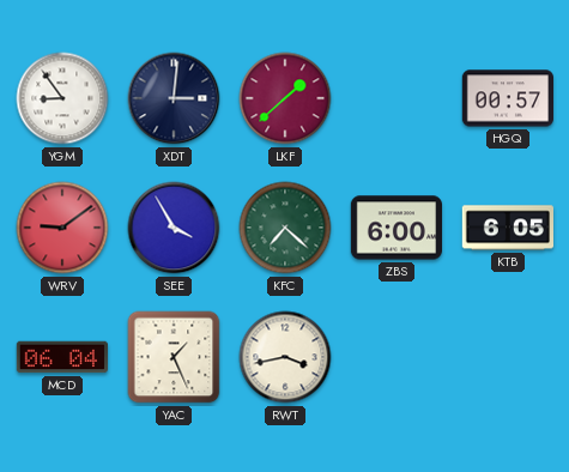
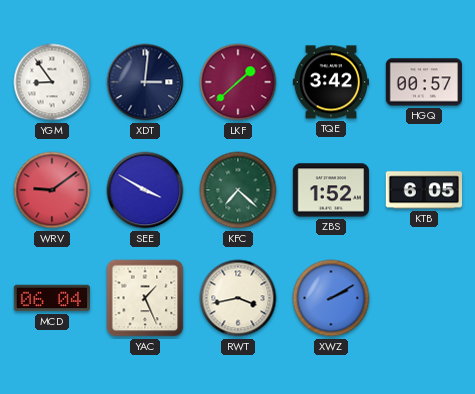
TQE: none -> 3:42 (330, 82)
SEE: 3:55 -> 3:50 (145, 190)
ZBS: 6:00 -> 1:52 (330, 190)
XWZ: none -> 2:10 (331, 298)
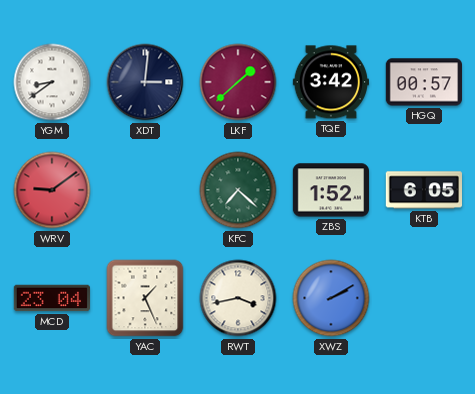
YGM: 8:54 -> 8:39 (52, 82)
SEE: 3:50 -> none (145, 190)
MCD: 06:04 -> 23:04 (51, 298)
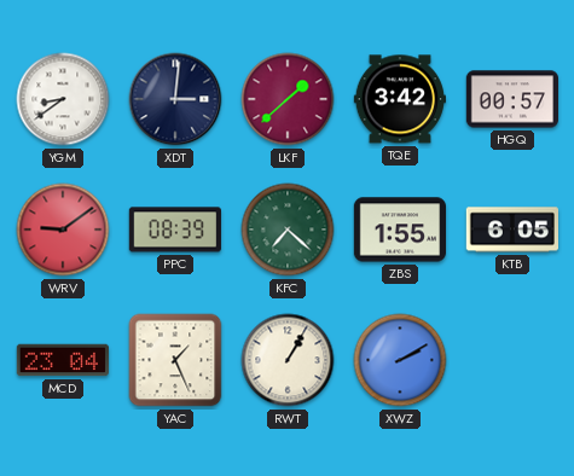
PPC: none -> 08:39 (175, 230)
ZBS: 1:52 -> 1:55 (399, 230)
RWT: 3:43 -> 1:05 (288, 360)
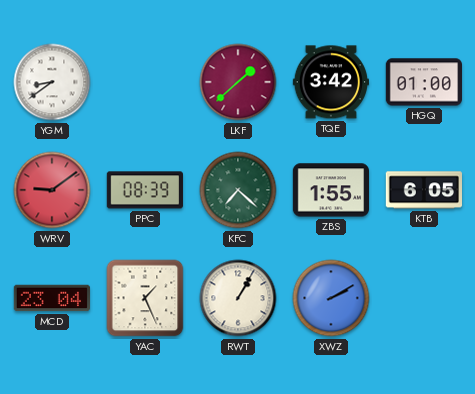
XDT: 3:01 -> none (175, 99)
HGQ: 00:57 -> 01:00 (423, 82)
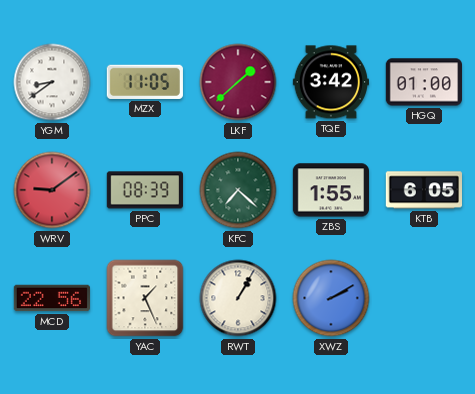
MZX: none -> 11:05 (145, 82)
MCD: 23:04 -> 22:56 (51, 298)
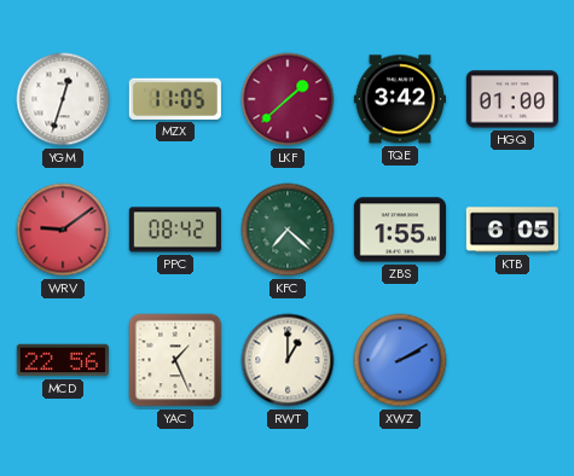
YGM: 8:39 -> 12:33 (63, 99)
PPC: 08:39 -> 08:42 (175, 230)
RWT: 1:05 -> 1:00 (288, 360)
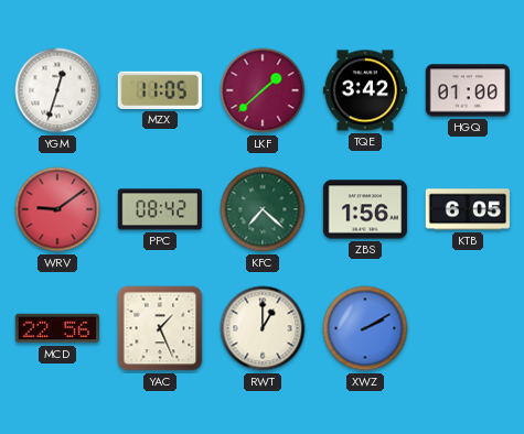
ZBS: 1:55 -> 1:56 (364, 209)
